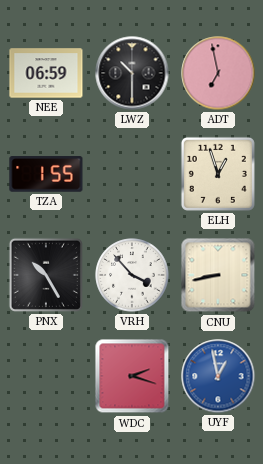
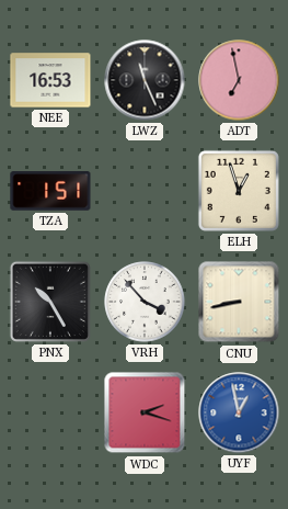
NEE: 06:59 -> 16:53 (50, 80)
LWZ: 10:30 -> 11:26 (145, 80)
TZA: 1:55 -> 1:51 (50, 191)
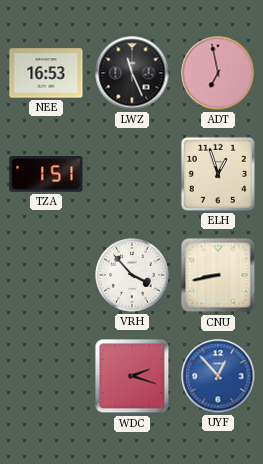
PNX: 10:25 -> none (50, 302)
UYF: 12:58 -> 12:53 (218, 376)
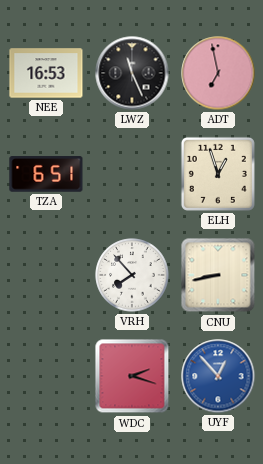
TZA: 1:51 -> 6:51 (46, 174)
VRH: 3:53 -> 7:53 (132, 275)
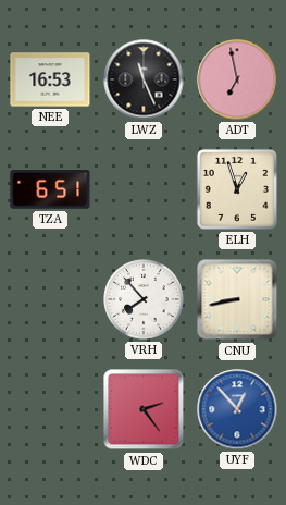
WDC: 2:18 -> 2:24 (144, 409)
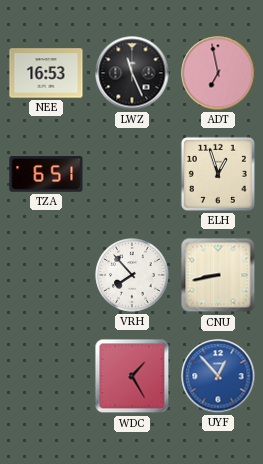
WDC: 2:24 -> 1:25 (132, 376)
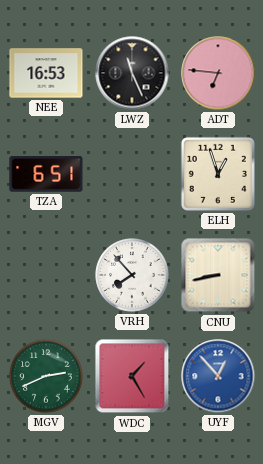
ADT: 6:58 -> 6:46 (218, 73)
MGV: none -> 2:41 (46, 376)
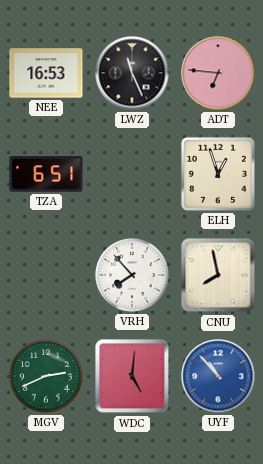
CNU: 8:43 -> 7:58 (218, 275)
WDC: 1:25 -> 5:01 (132, 376)
UYF: 12:53 -> 10:53 (218, 376)
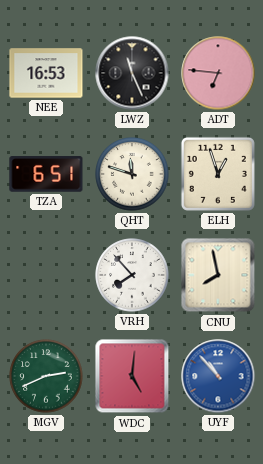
QHT: none -> 11:48 (132, 174)
